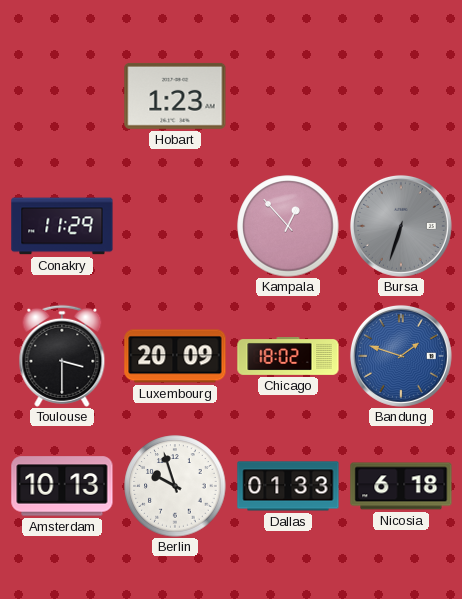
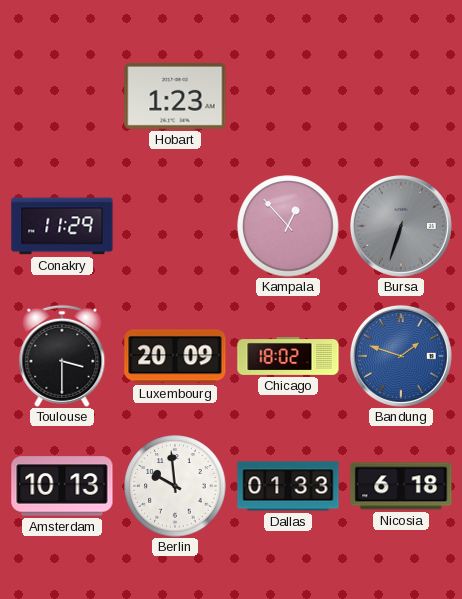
Berlin: 9:57 -> 9:59 (175, 486)
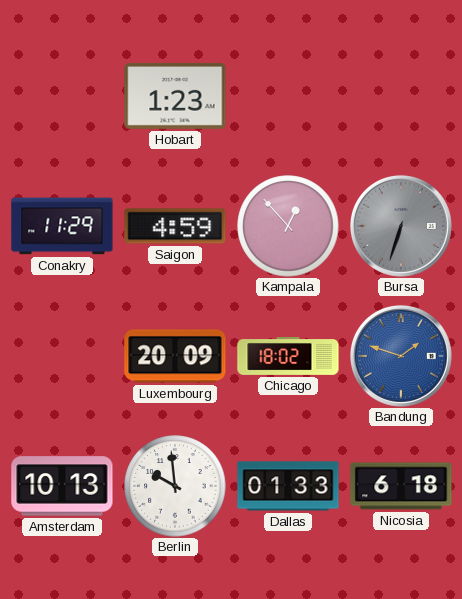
Saigon: none -> 4:59 (175, 226)
Toulouse: 3:30 -> none (62, 356)
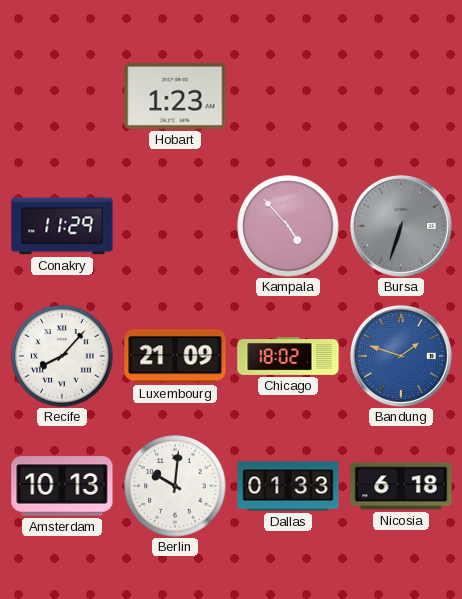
Saigon: 4:59 -> none (175, 226)
Kampala: 12:53 -> 4:53 (288, 226)
Recife: none -> 8:07 (62, 356)
Luxembourg: 20:09 -> 21:09 (175, 356)
Berlin: 9:59 -> 10:01 (175, 486)
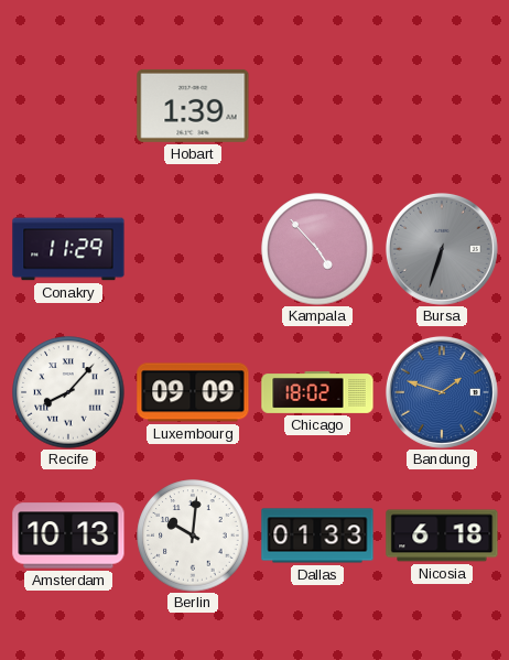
Hobart: 1:23 -> 1:39 (193, 106)
Luxembourg: 21:09 -> 09:09 (193, 392)
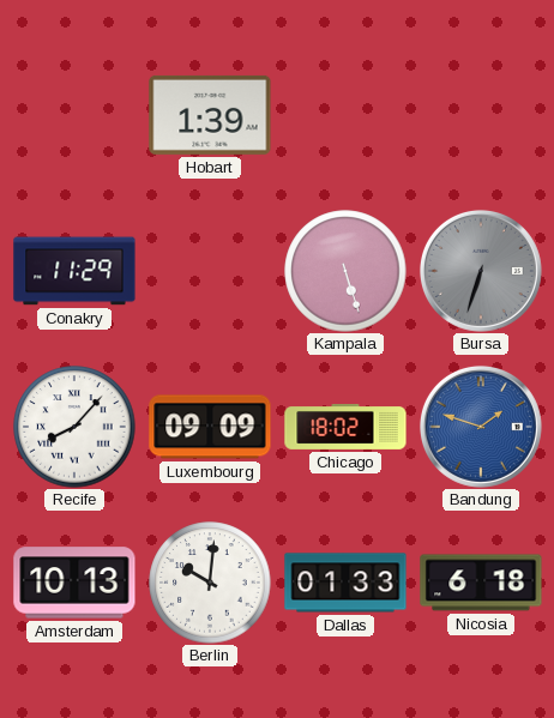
Kampala: 4:53 -> 5:27 (345, 271)
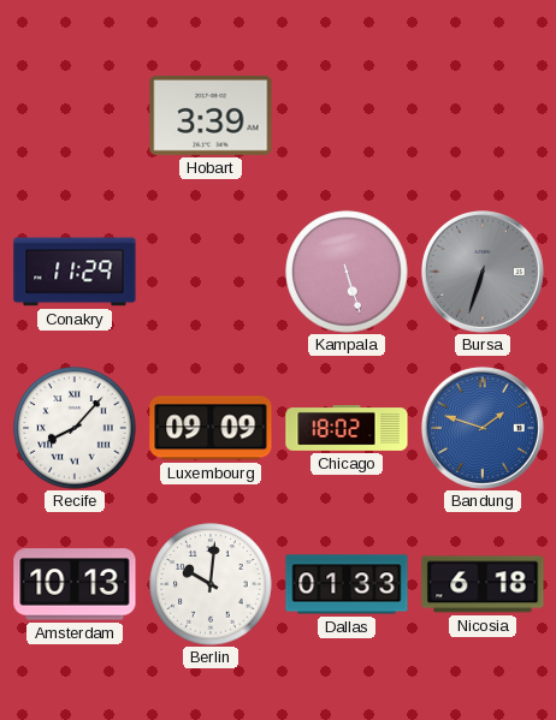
Hobart: 1:39 -> 3:39 (211, 115)
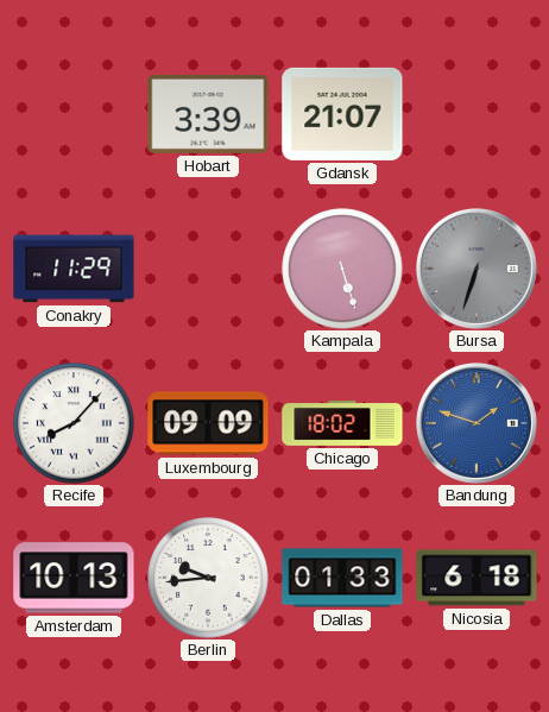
Gdansk: none -> 21:07 (342, 114)
Berlin: 10:01 -> 9:44 (208, 578)
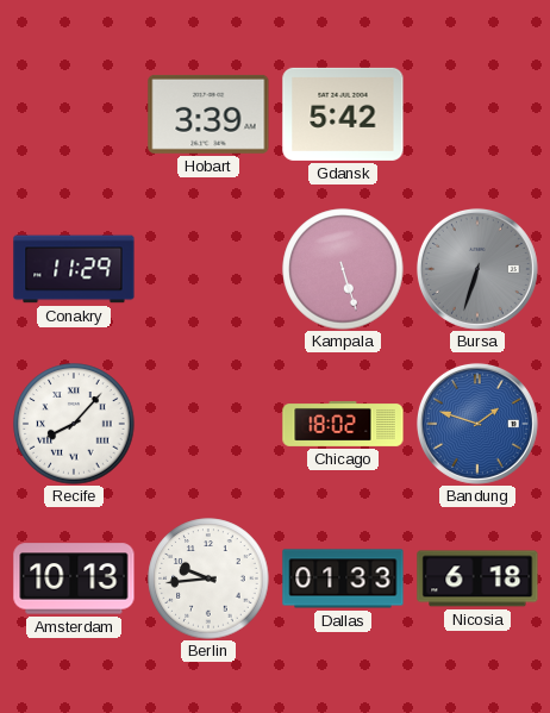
Gdansk: 21:07 -> 5:42 (343, 114)
Luxembourg: 09:09 -> none (208, 423)
